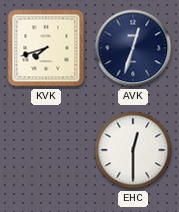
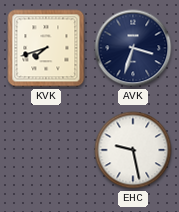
AVK: 12:33 -> 3:33 (133, 48)
EHC: 12:30 -> 9:28 (133, 150)
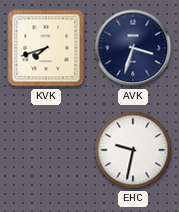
EHC: 9:28 -> 9:32 (133, 150)
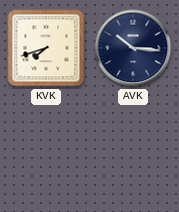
AVK: 3:33 -> 10:16 (133, 48)
EHC: 9:32 -> none (133, 150)
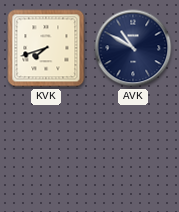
AVK: 10:16 -> 10:50 (133, 48)
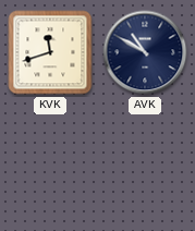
KVK: 7:42 -> 11:42 (50, 52)
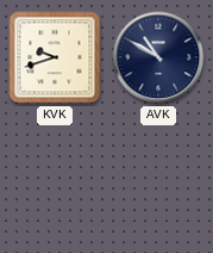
KVK: 11:42 -> 9:42 (55, 57)
